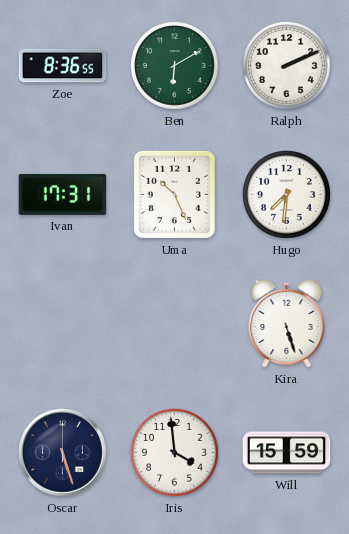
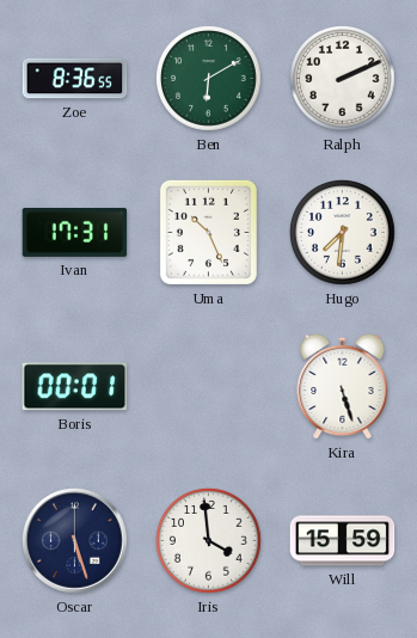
Boris: none -> 00:01 (75, 387)
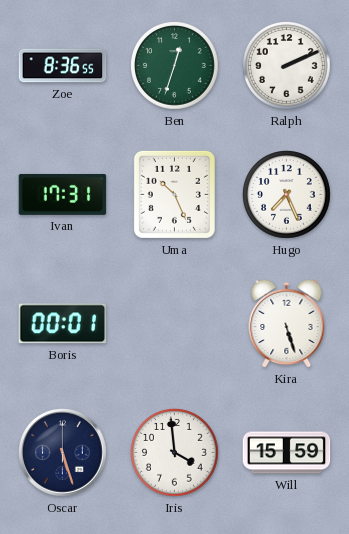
Ben: 6:10 -> 12:33 (175, 66)
Hugo: 7:31 -> 7:26 (287, 195)
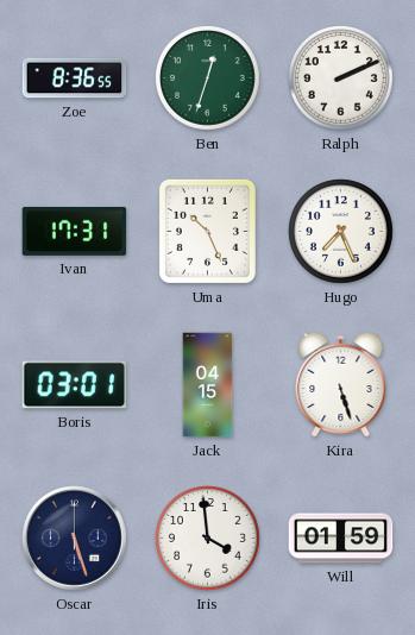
Boris: 00:01 -> 03:01 (75, 385)
Jack: none -> 04:15 (208, 385)
Will: 15:59 -> 01:59 (341, 539)
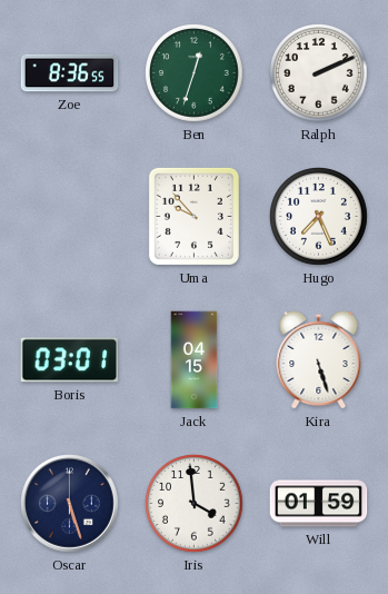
Ivan: 17:31 -> none (75, 231)
Uma: 10:26 -> 9:53 (193, 216)
